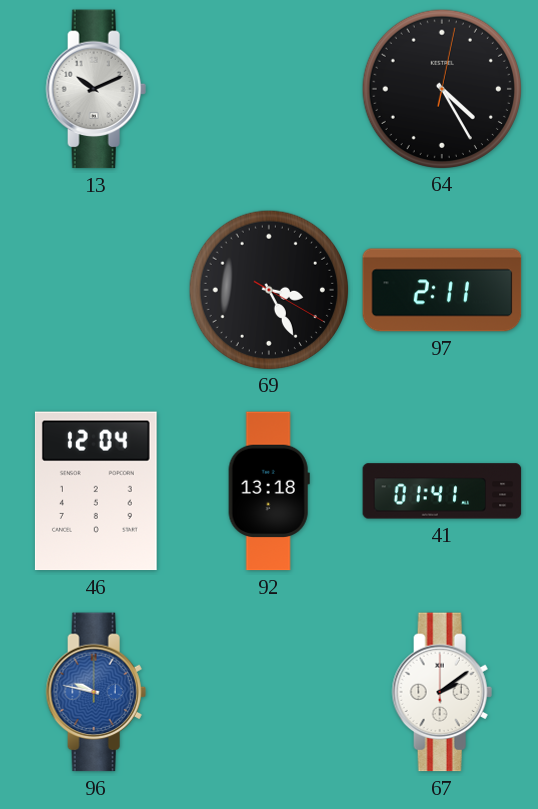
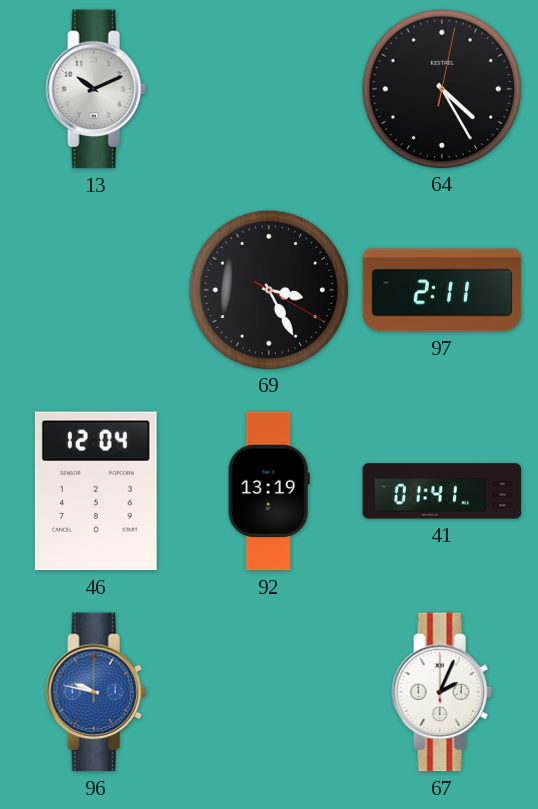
92: 13:18 -> 13:19 (269, 491)
67: 2:09 -> 2:04 (442, 692)
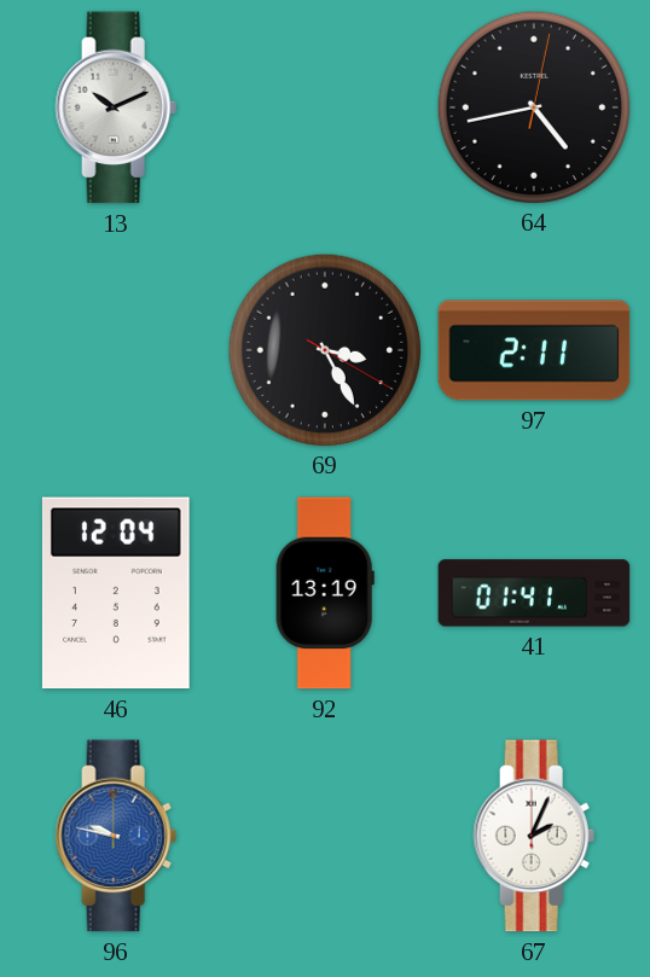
64: 4:25 -> 4:43 (533, 106)
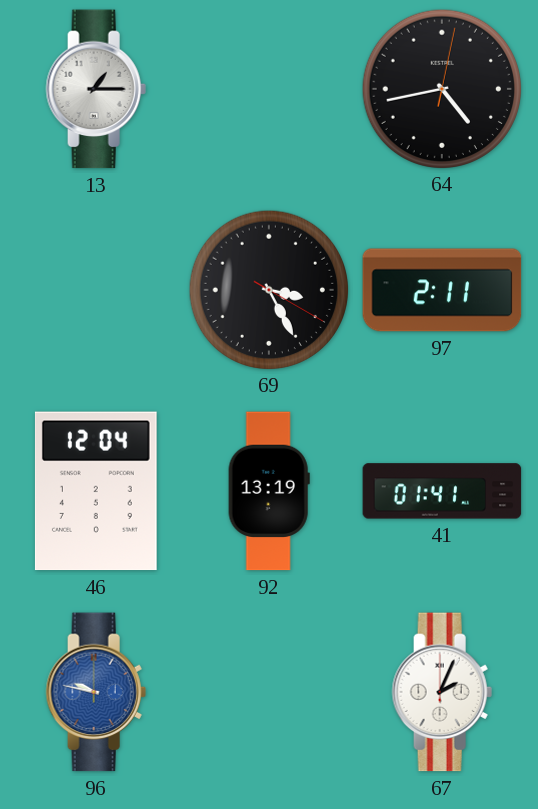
13: 10:11 -> 1:15 (96, 89)
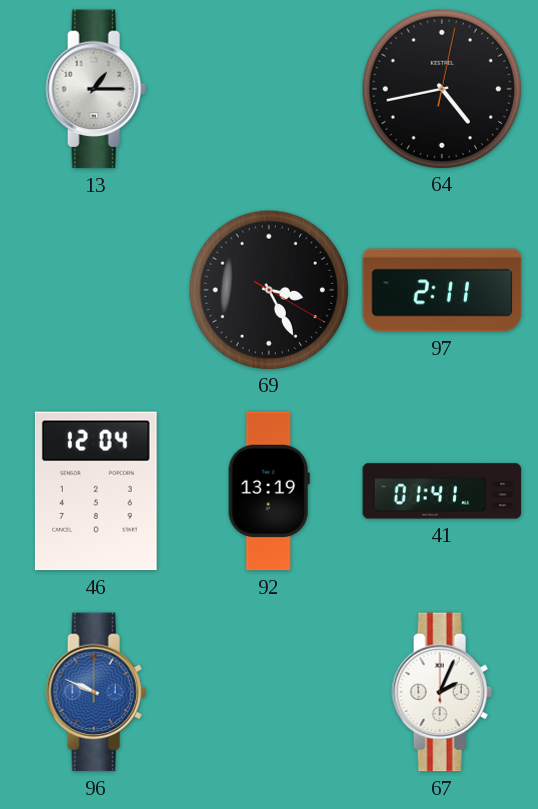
96: 9:47 -> 9:49 (96, 692)
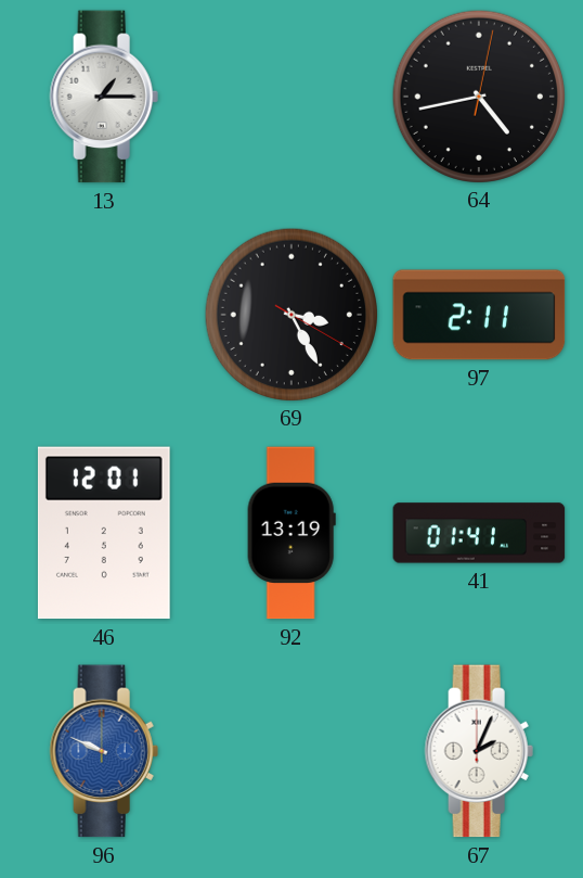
46: 12:04 -> 12:01 (104, 533)
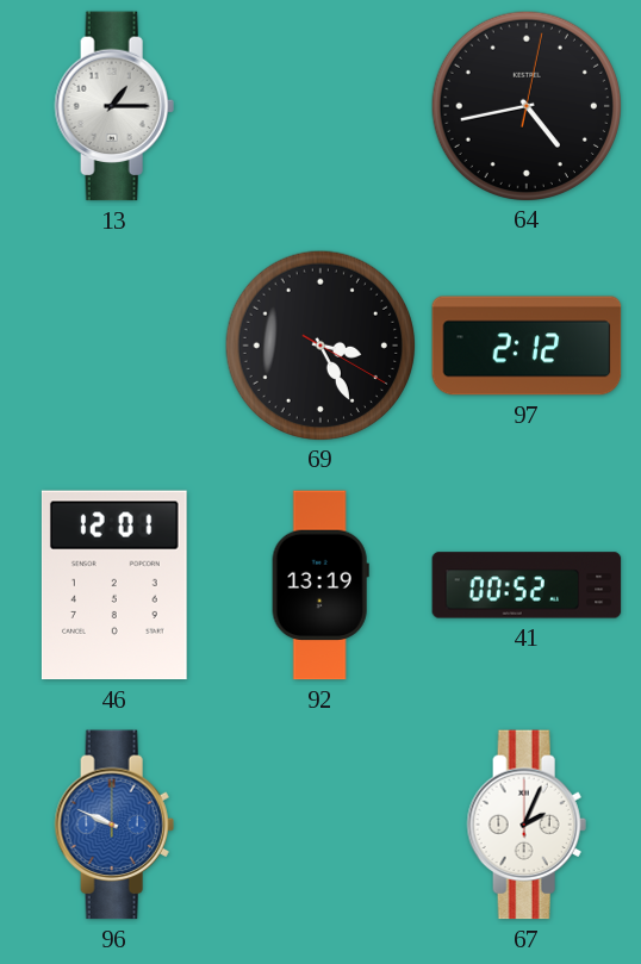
97: 2:11 -> 2:12 (527, 346)
41: 01:41 -> 00:52 (527, 585)
